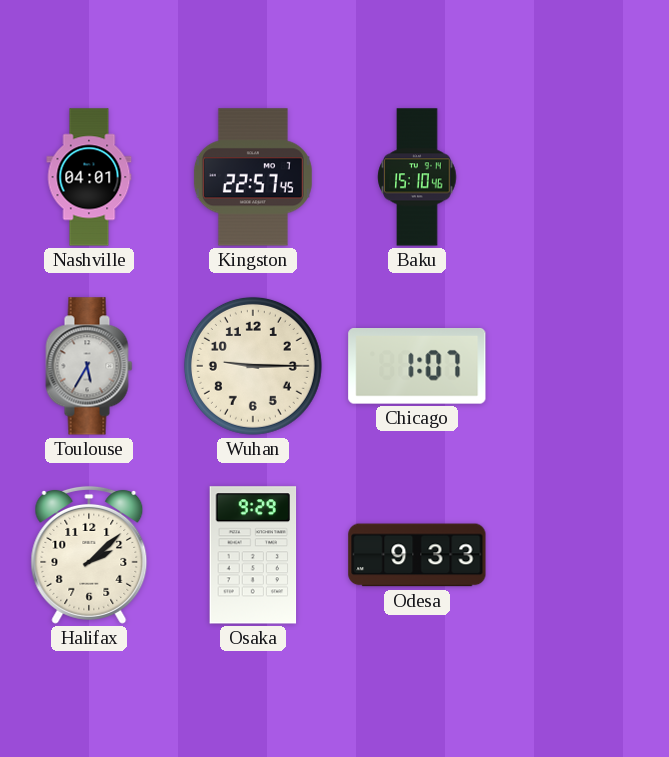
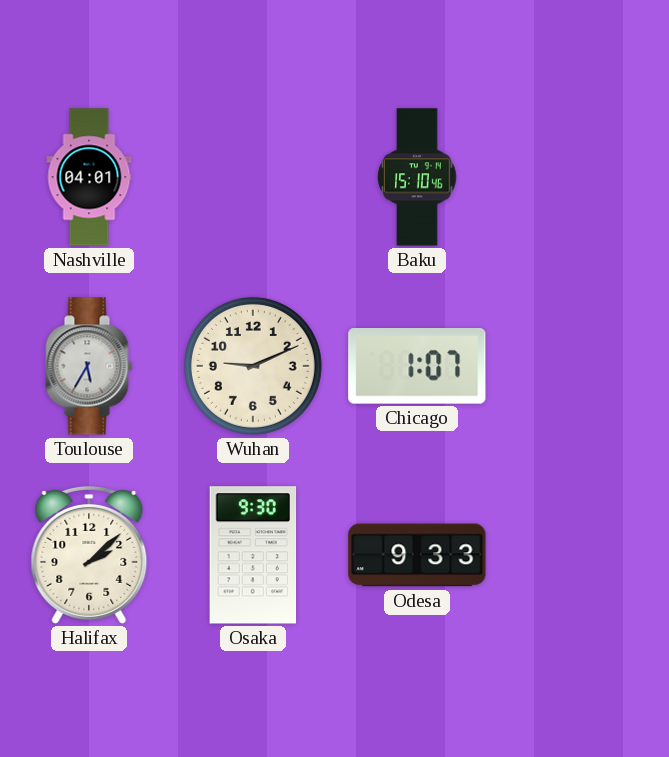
Kingston: 22:57 -> none (253, 177)
Wuhan: 9:15 -> 9:11 (253, 366)
Osaka: 9:29 -> 9:30 (253, 555)
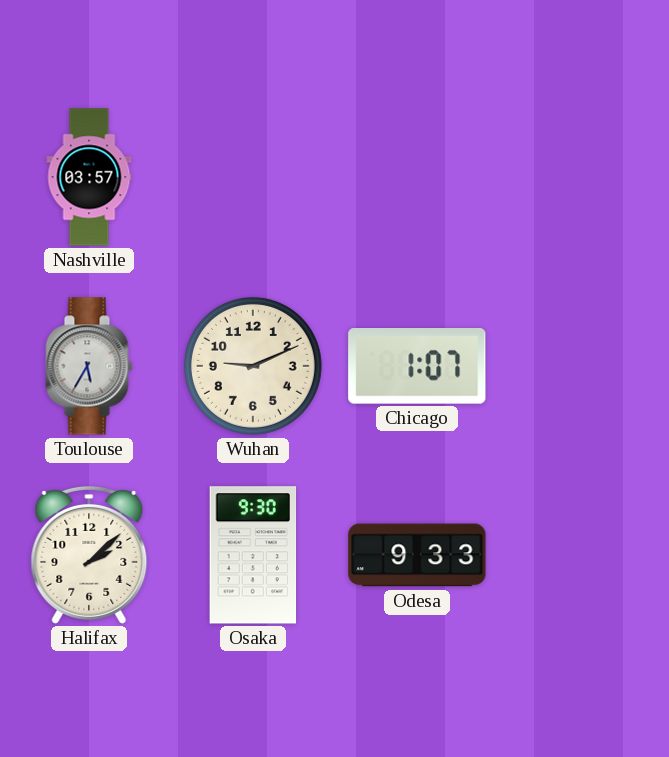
Nashville: 04:01 -> 03:57 (89, 177)
Baku: 15:10 -> none (417, 177)
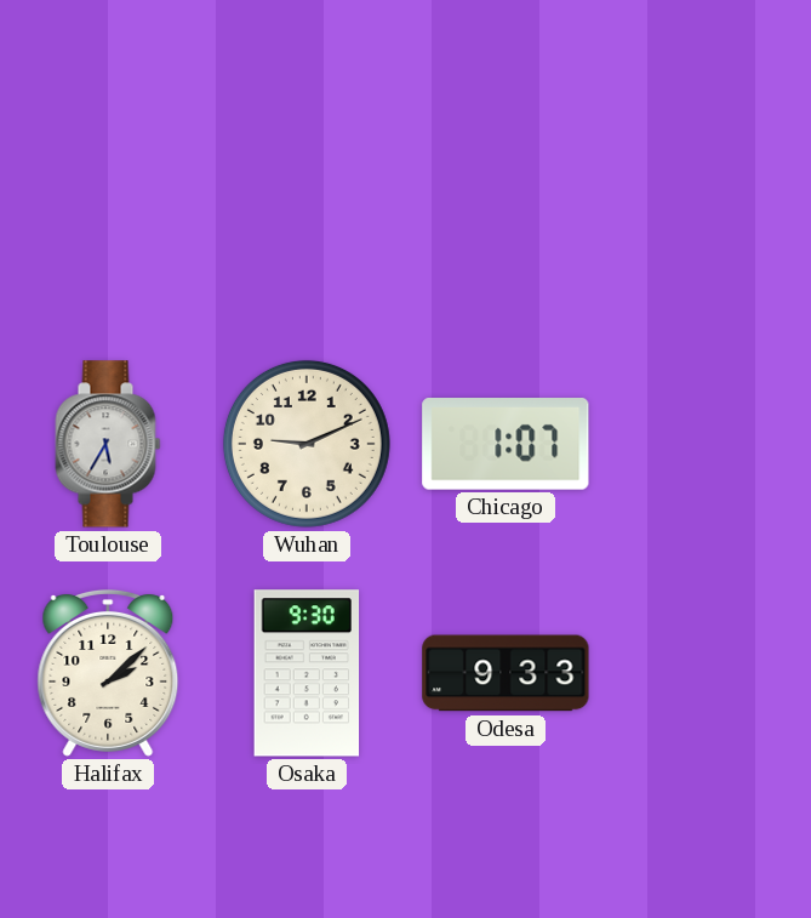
Nashville: 03:57 -> none (89, 177)
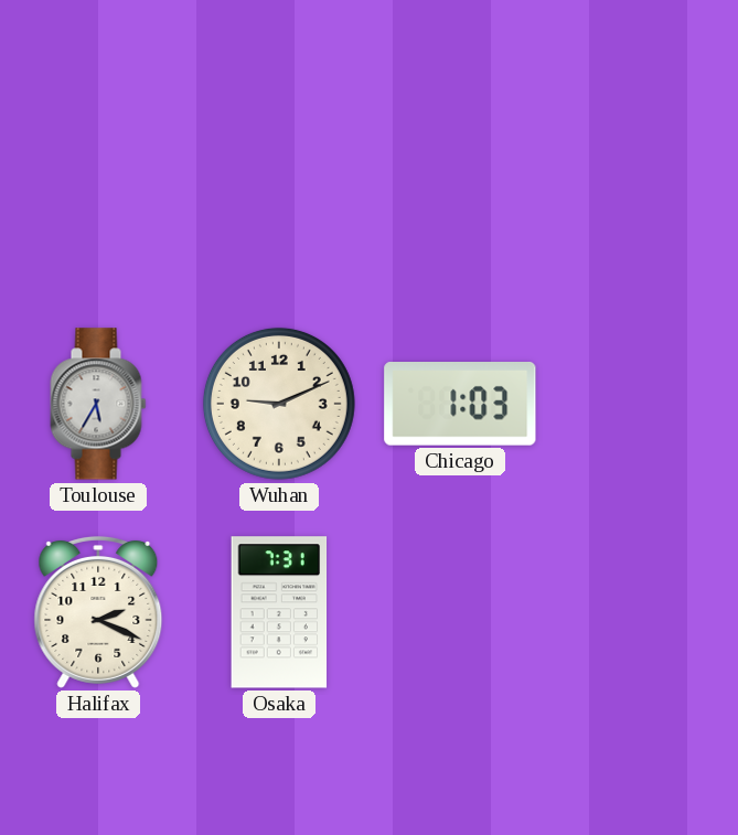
Chicago: 1:07 -> 1:03 (460, 405)
Halifax: 2:08 -> 2:19 (98, 612)
Osaka: 9:30 -> 7:31 (279, 612)
Odesa: 9:33 -> none (506, 673)
